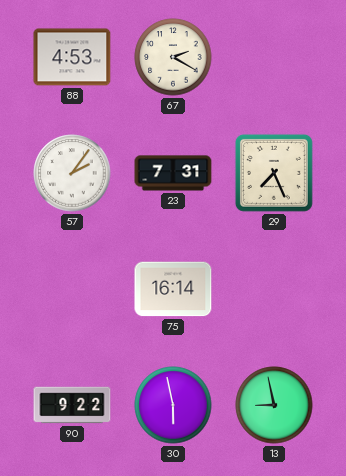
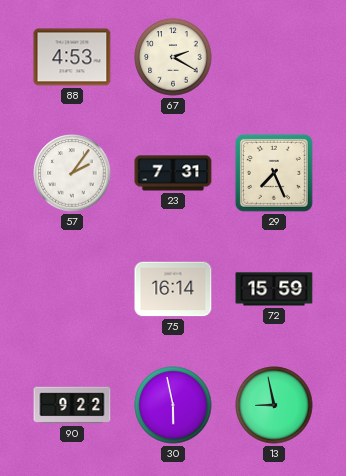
72: none -> 15:59 (274, 289)
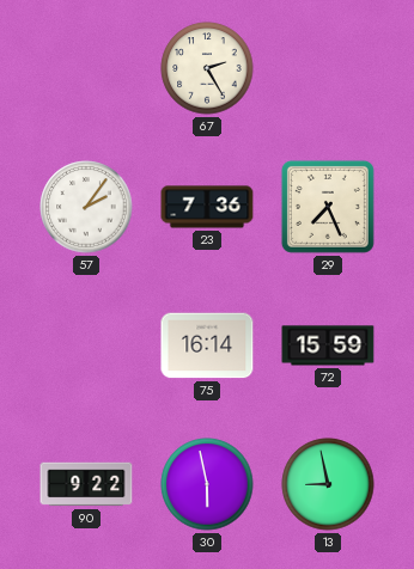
88: 4:53 -> none (72, 57)
67: 2:20 -> 2:25 (207, 68)
23: 7:31 -> 7:36 (207, 207)
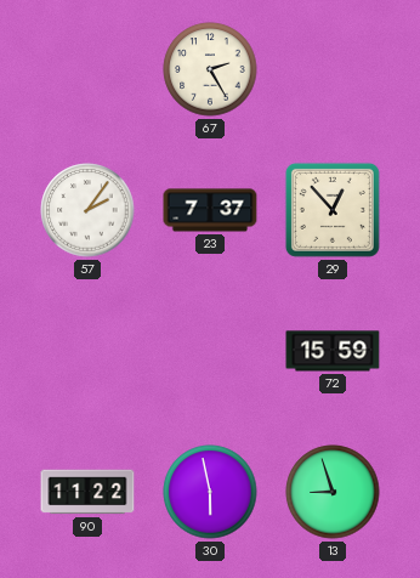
23: 7:36 -> 7:37 (210, 210)
29: 7:26 -> 12:53 (333, 210)
75: 16:14 -> none (207, 345)
90: 9:22 -> 11:22 (87, 492)
13: 8:58 -> 8:57 (333, 492)
